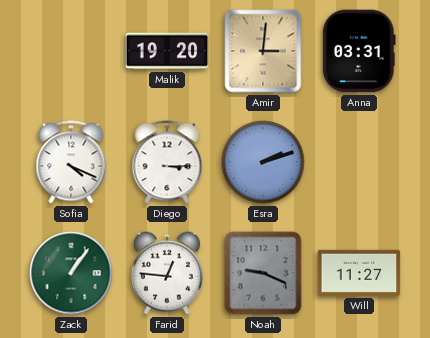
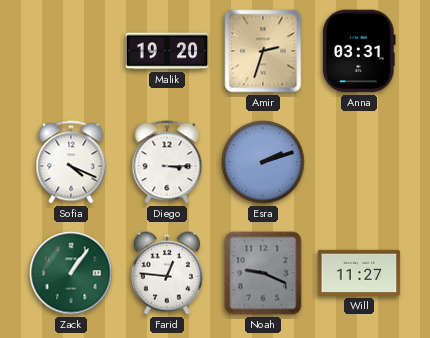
Amir: 3:01 -> 2:33 (263, 51)
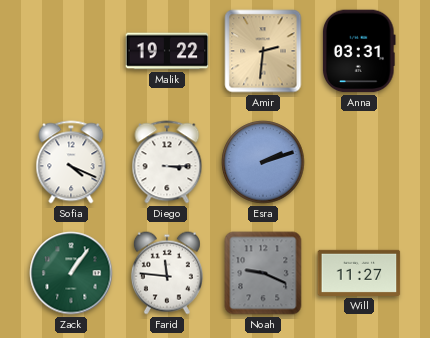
Malik: 19:20 -> 19:22 (167, 51)
Amir: 2:33 -> 2:31 (263, 51)
Farid: 12:46 -> 11:46 (167, 273)
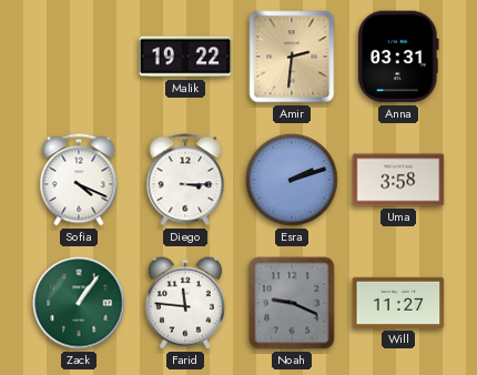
Uma: none -> 3:58 (398, 180)
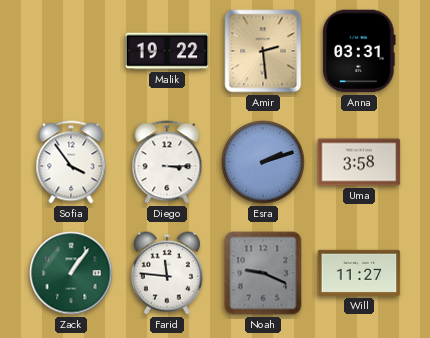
Amir: 2:31 -> 2:29 (263, 51)
Sofia: 4:19 -> 3:54 (71, 162)
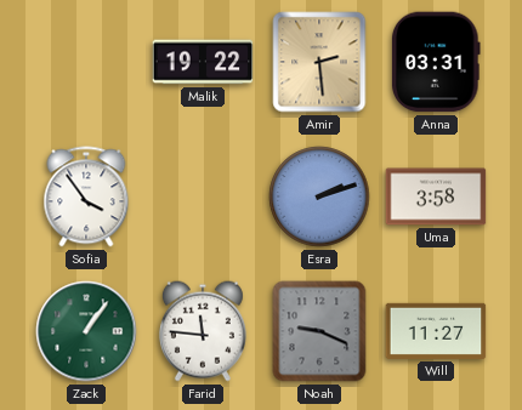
Diego: 3:15 -> none (167, 162)
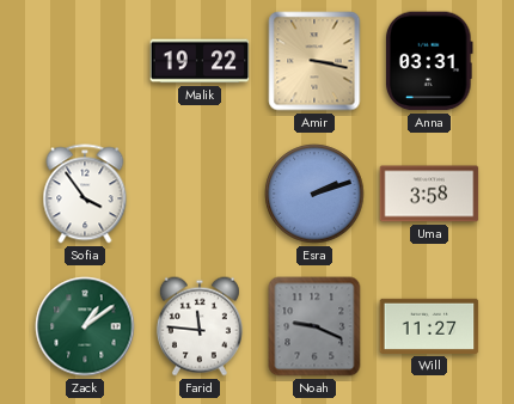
Amir: 2:29 -> 3:17 (314, 61)
Zack: 1:06 -> 1:09 (85, 326)
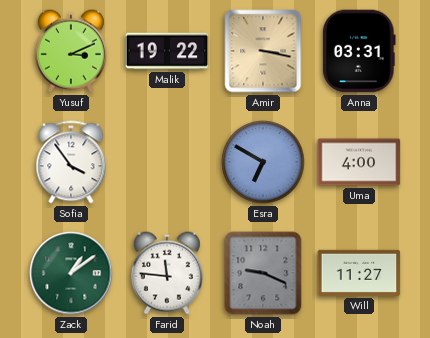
Yusuf: none -> 3:11 (71, 51)
Esra: 2:12 -> 6:50 (263, 162)
Uma: 3:58 -> 4:00 (359, 162)
